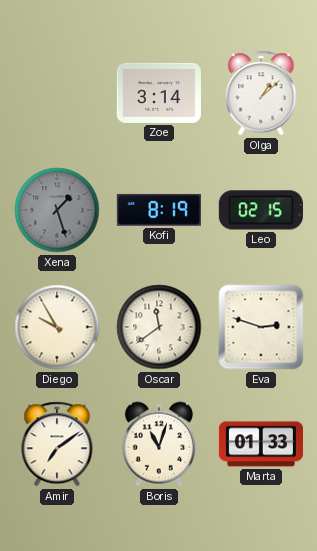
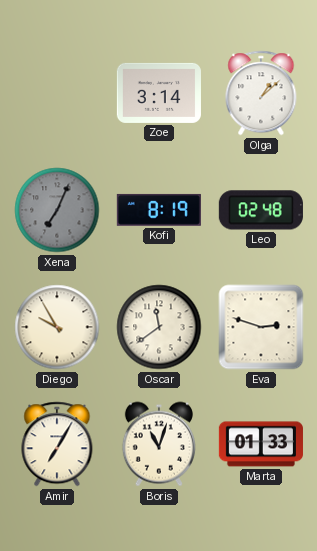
Xena: 1:27 -> 7:04 (57, 210)
Leo: 02:15 -> 02:48 (261, 210)
Amir: 7:09 -> 7:05 (57, 444)
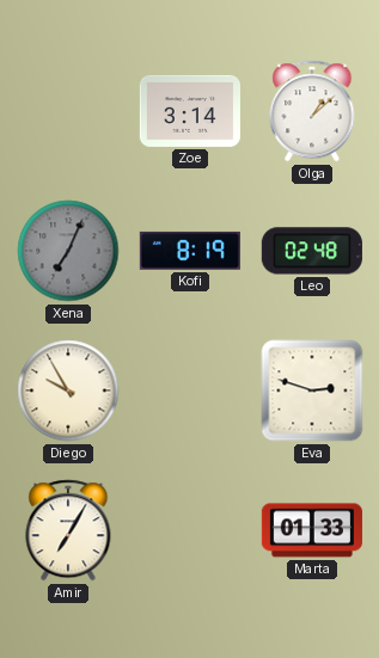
Oscar: 11:39 -> none (159, 327)
Boris: 11:03 -> none (159, 444)
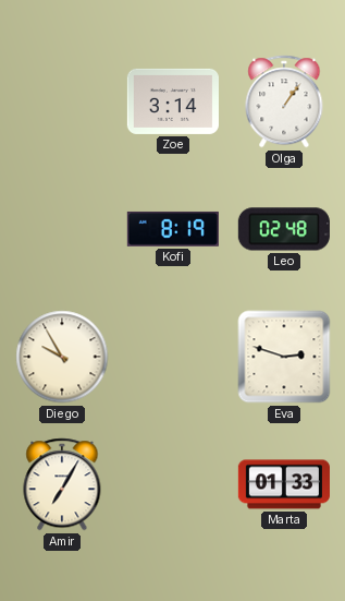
Olga: 1:08 -> 1:06 (284, 101)
Xena: 7:04 -> none (68, 251)
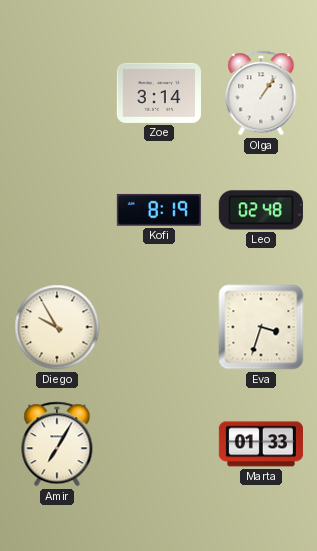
Eva: 2:48 -> 3:33 (261, 327)
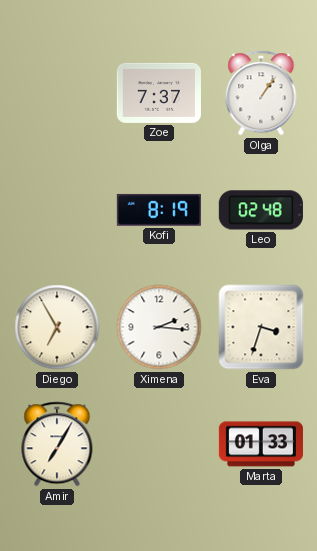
Zoe: 3:14 -> 7:37 (159, 93)
Diego: 9:55 -> 6:55 (57, 327)
Ximena: none -> 2:16 (159, 327)
